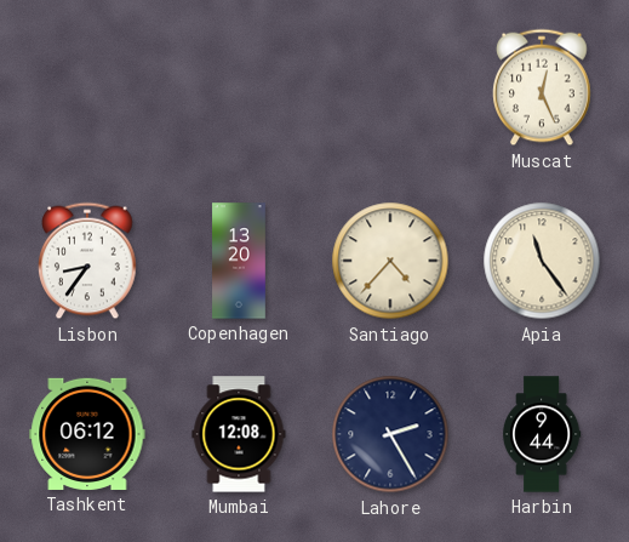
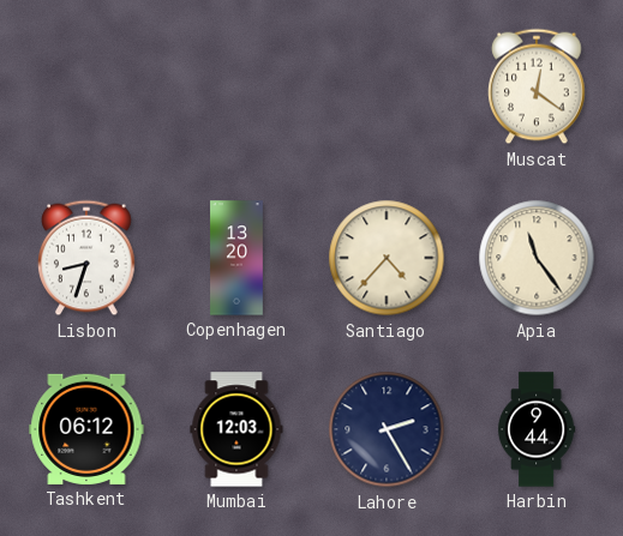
Muscat: 12:26 -> 12:21 (538, 86)
Lisbon: 8:36 -> 8:33 (88, 258)
Mumbai: 12:08 -> 12:03 (236, 429)
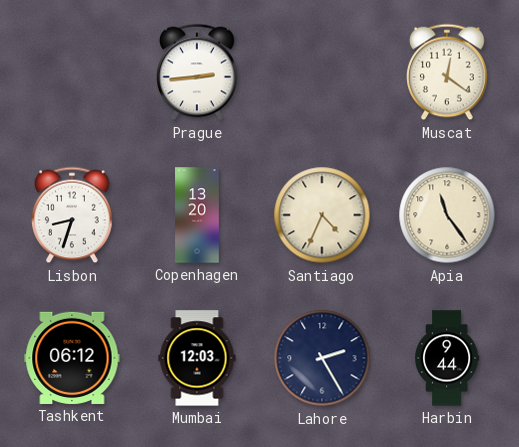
Prague: none -> 2:44 (198, 72)
Santiago: 4:37 -> 4:34 (322, 215)
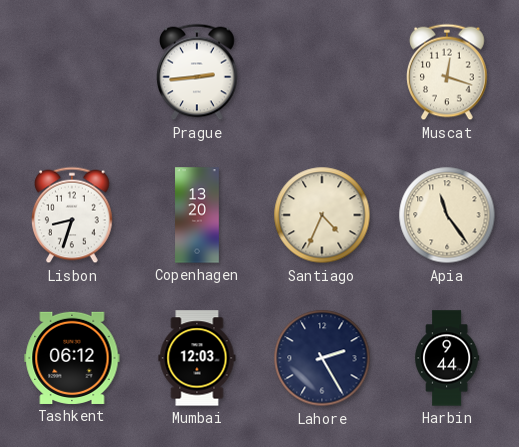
Muscat: 12:21 -> 12:18 (448, 72)
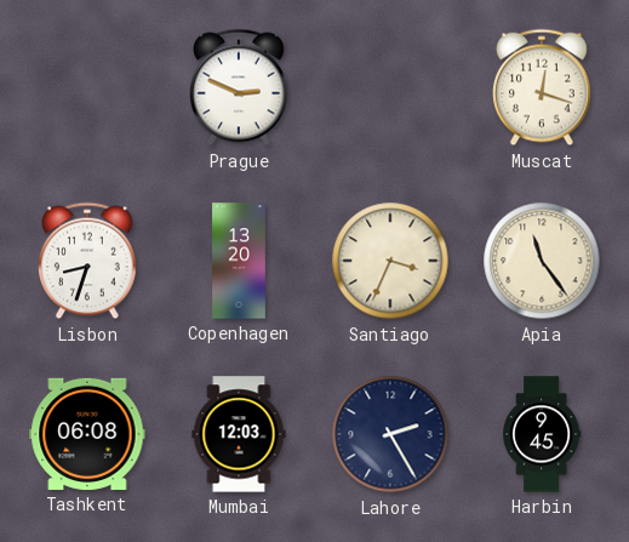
Prague: 2:44 -> 2:49 (240, 87)
Santiago: 4:34 -> 3:34 (390, 261)
Tashkent: 06:12 -> 06:08 (87, 434)
Harbin: 9:44 -> 9:45 (542, 434)
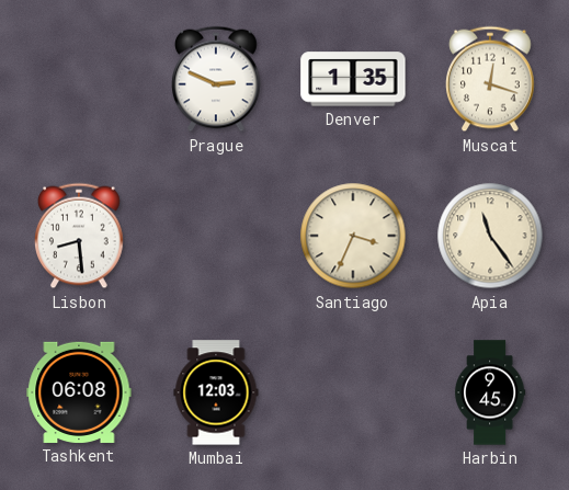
Denver: none -> 1:35 (353, 79)
Lisbon: 8:33 -> 8:29 (80, 236)
Copenhagen: 13:20 -> none (239, 261)
Lahore: 2:25 -> none (390, 434)
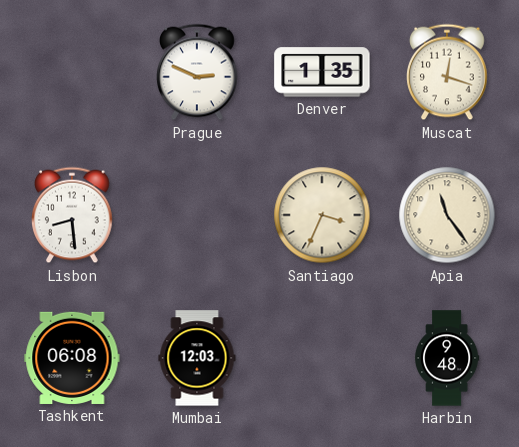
Harbin: 9:45 -> 9:48 (447, 358)
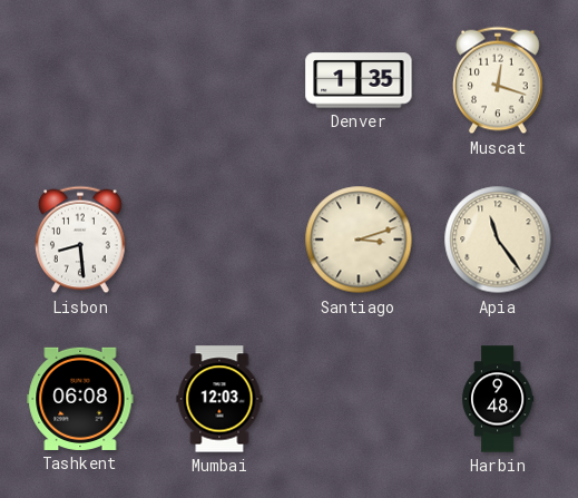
Prague: 2:49 -> none (198, 72)
Santiago: 3:34 -> 3:12 (359, 240)
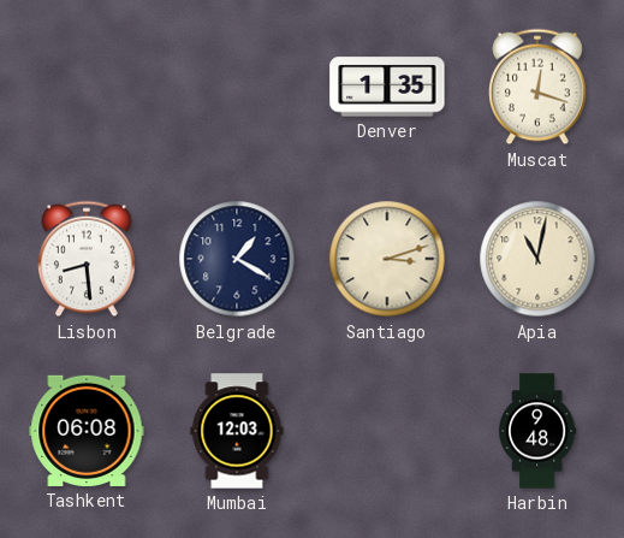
Belgrade: none -> 1:20 (237, 259)
Apia: 11:24 -> 11:02 (537, 259)
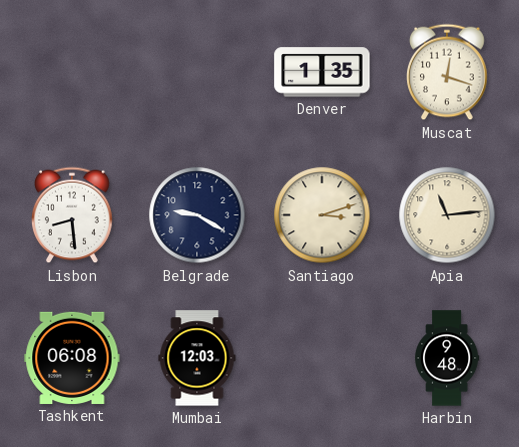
Belgrade: 1:20 -> 9:20 (197, 215)
Apia: 11:02 -> 11:14 (447, 215)
